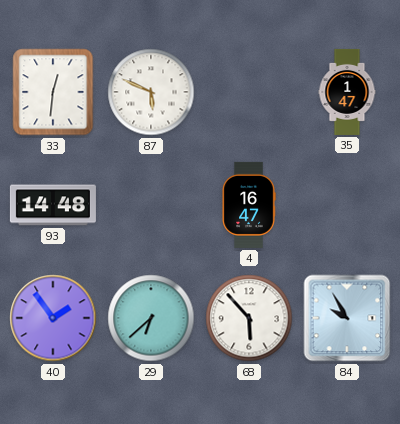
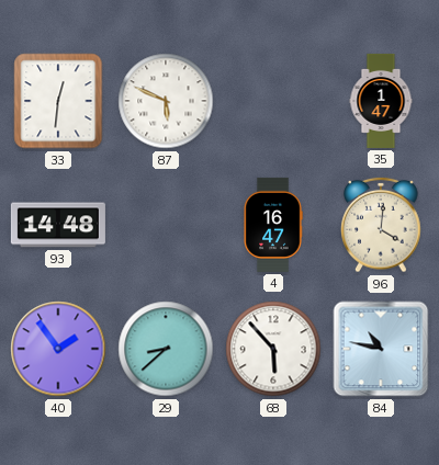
96: none -> 4:01 (381, 225)
29: 6:38 -> 8:38 (166, 349)
84: 9:55 -> 10:47 (381, 349)
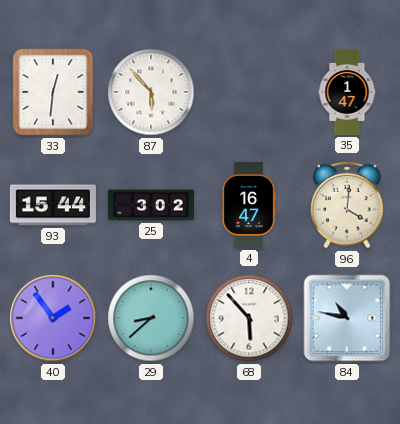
87: 5:49 -> 5:53 (151, 92)
93: 14:48 -> 15:44 (53, 205)
25: none -> 3:02 (151, 205)
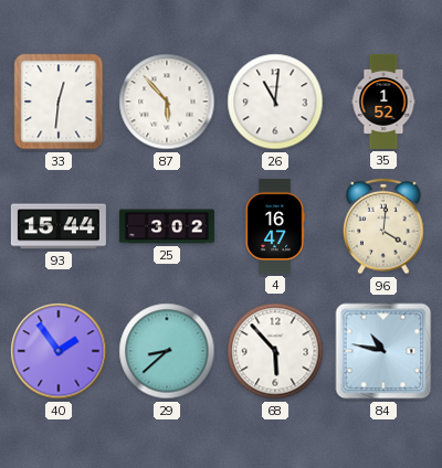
26: none -> 11:01 (275, 102)
35: 1:47 -> 1:52 (383, 102)
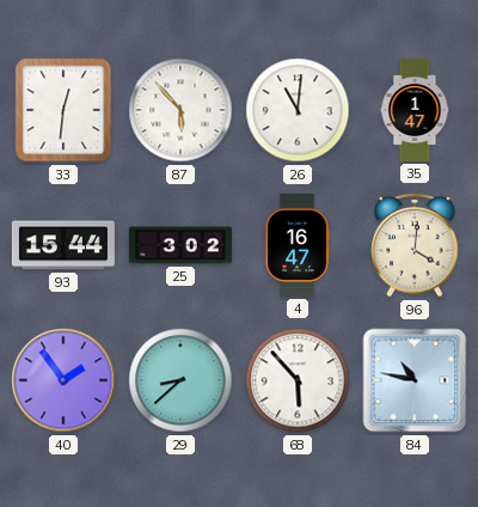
35: 1:52 -> 1:47 (415, 110)
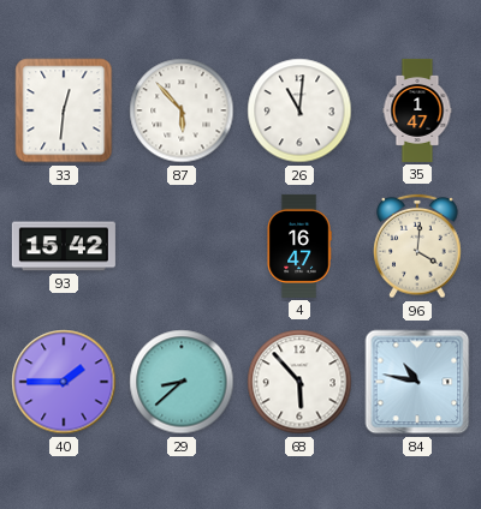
93: 15:44 -> 15:42 (64, 246)
25: 3:02 -> none (180, 245)
40: 1:54 -> 1:45 (64, 382)
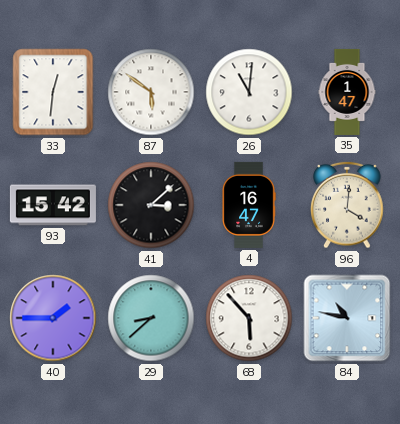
87: 5:53 -> 5:51 (151, 92)
41: none -> 3:08 (151, 205)
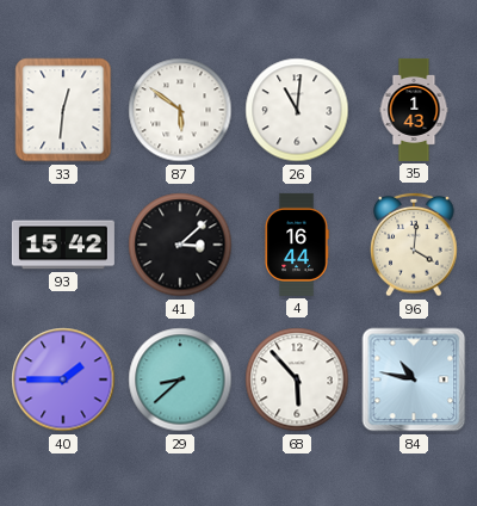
35: 1:47 -> 1:43 (414, 110)
4: 16:47 -> 16:44 (297, 245)
